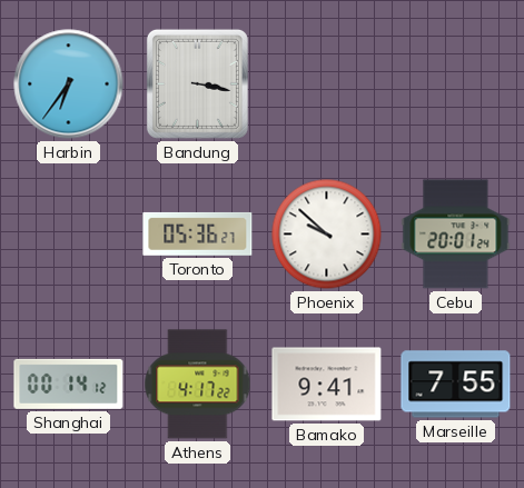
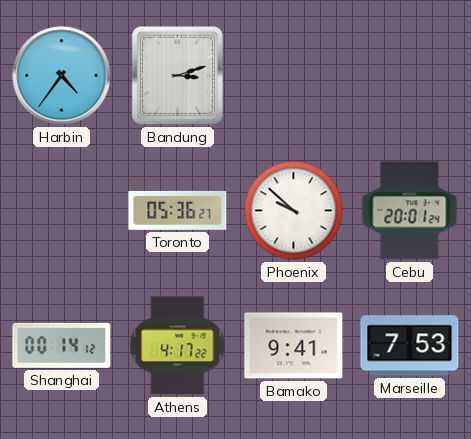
Harbin: 6:36 -> 4:36 (62, 76)
Bandung: 3:17 -> 3:12 (177, 75)
Marseille: 7:55 -> 7:53 (410, 346)
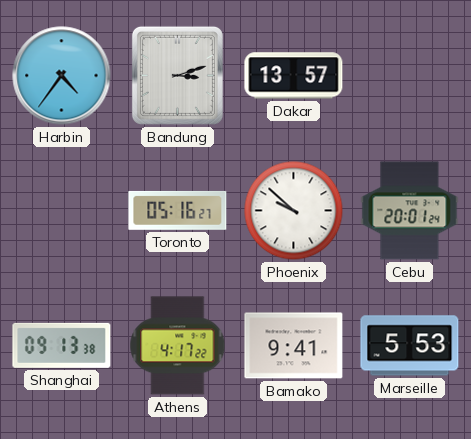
Dakar: none -> 13:57 (294, 76)
Toronto: 05:36 -> 05:16 (178, 210)
Shanghai: 00:14 -> 09:13 (62, 345)
Marseille: 7:53 -> 5:53 (410, 346)
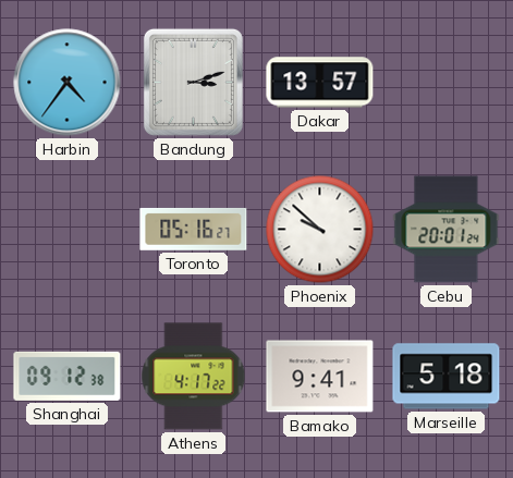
Shanghai: 09:13 -> 09:12 (68, 376)
Marseille: 5:53 -> 5:18 (447, 377)
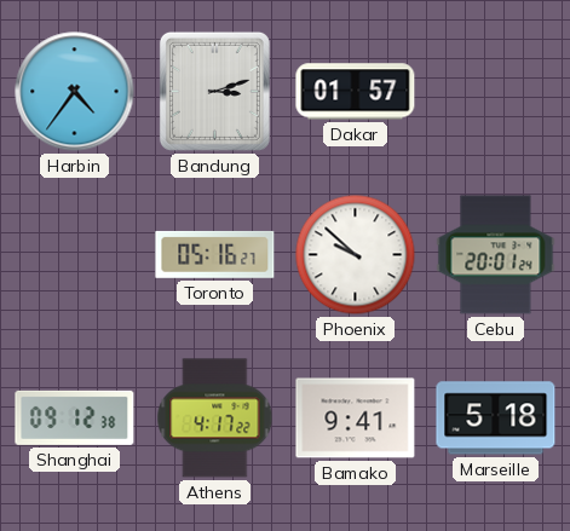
Dakar: 13:57 -> 01:57 (356, 92)
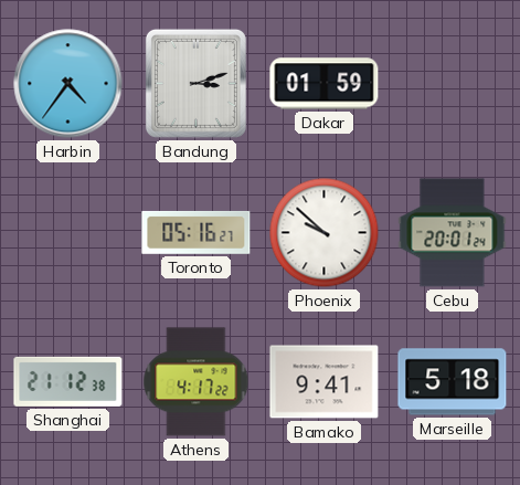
Dakar: 01:57 -> 01:59 (325, 84)
Shanghai: 09:12 -> 21:12 (68, 381)
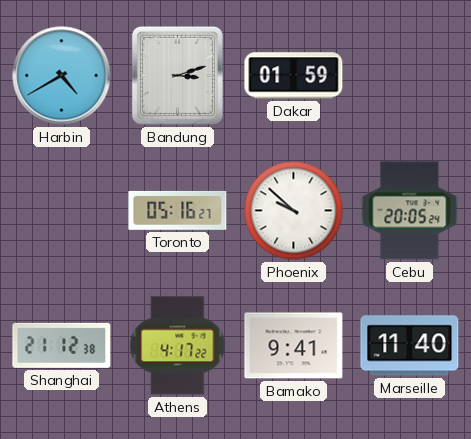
Harbin: 4:36 -> 4:40 (62, 76)
Cebu: 20:01 -> 20:05 (410, 211)
Marseille: 5:18 -> 11:40 (410, 346)
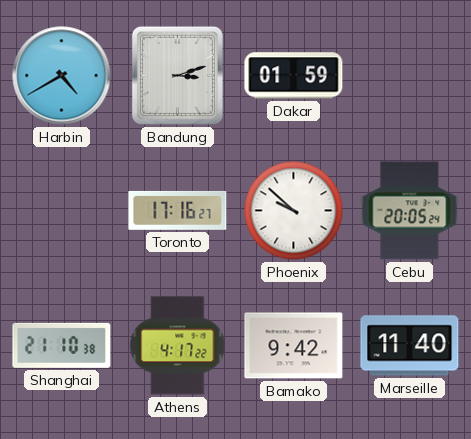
Toronto: 05:16 -> 17:16 (178, 210)
Shanghai: 21:12 -> 21:10 (62, 345)
Bamako: 9:41 -> 9:42 (294, 346)
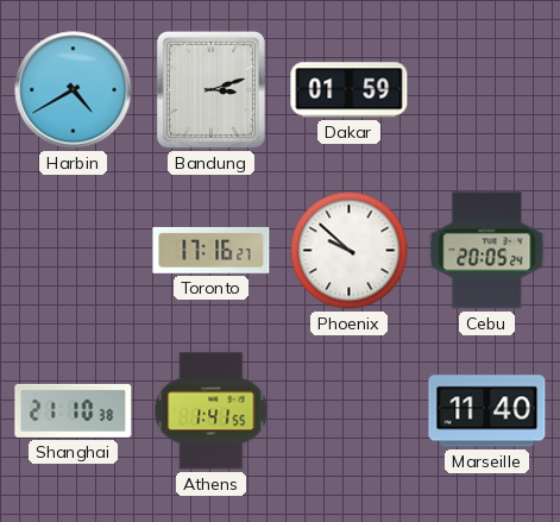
Athens: 4:17 -> 1:41 (212, 411)
Bamako: 9:42 -> none (294, 346)
